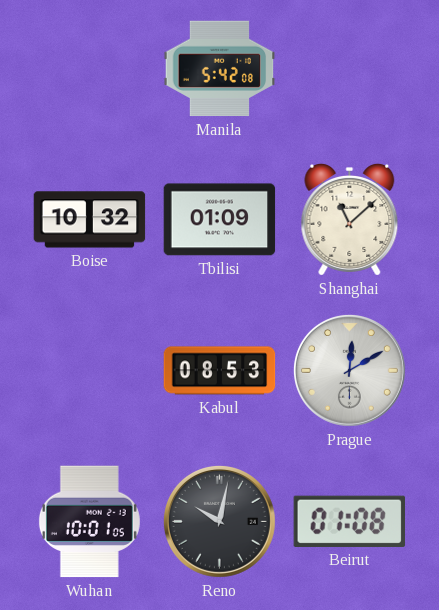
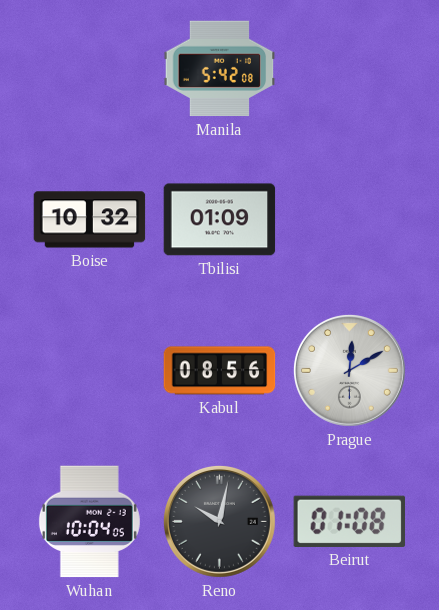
Shanghai: 11:08 -> none (350, 220)
Kabul: 08:53 -> 08:56 (220, 371)
Wuhan: 10:01 -> 10:04 (89, 522)
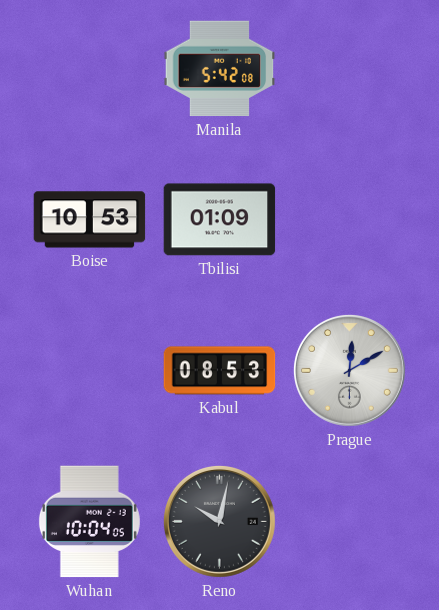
Boise: 10:32 -> 10:53 (90, 220)
Kabul: 08:56 -> 08:53 (220, 371)
Beirut: 01:08 -> none (349, 521)
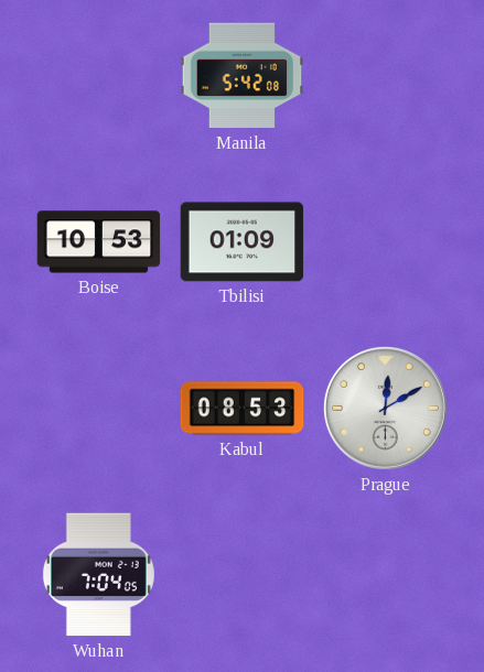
Wuhan: 10:04 -> 7:04 (98, 575)
Reno: 10:02 -> none (219, 521)
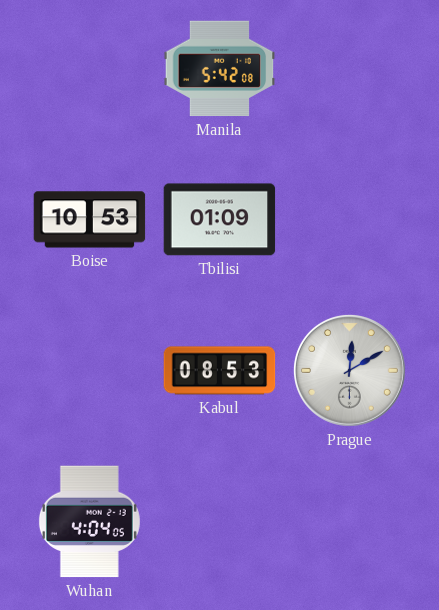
Wuhan: 7:04 -> 4:04 (89, 522)
